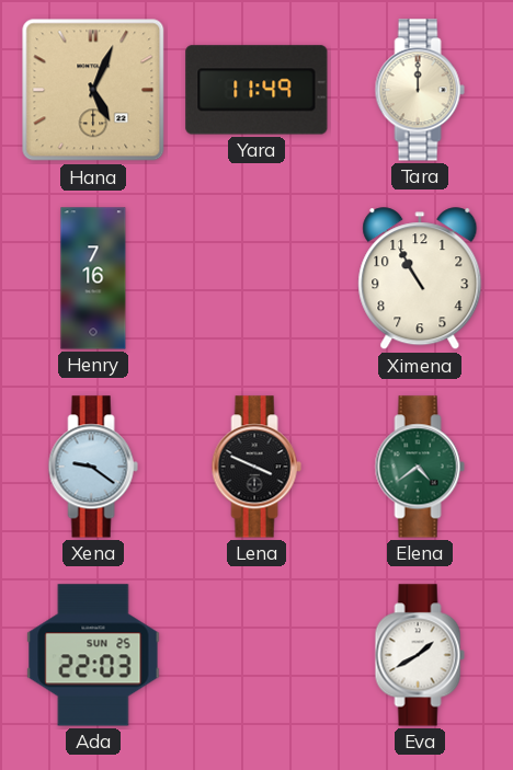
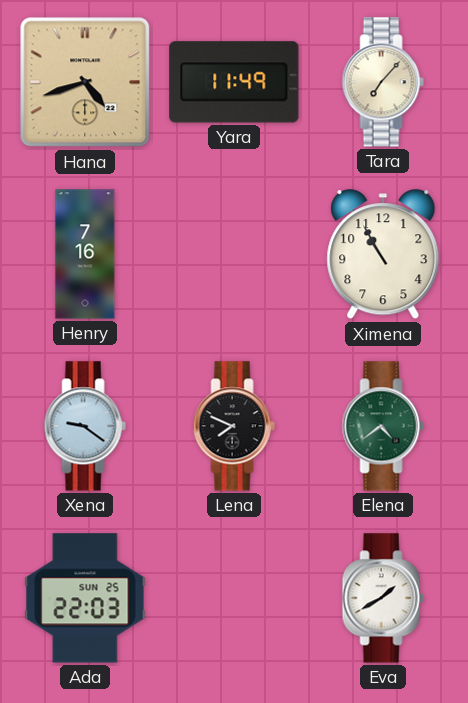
Hana: 5:04 -> 4:42 (85, 82)
Tara: 12:00 -> 7:07 (383, 82)
Lena: 3:49 -> 7:49 (234, 426)
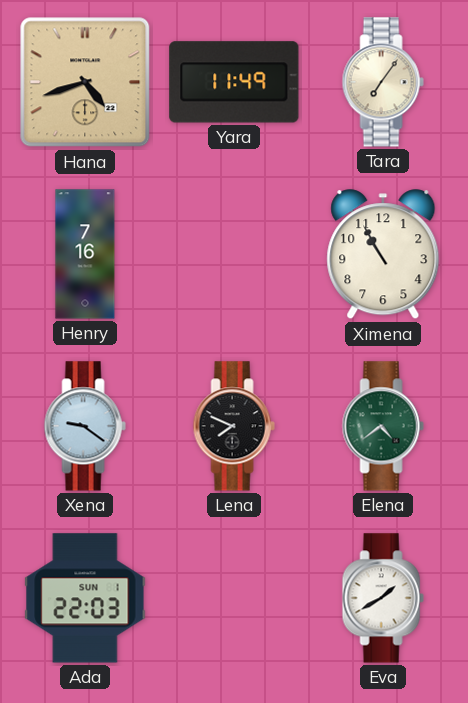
Tara: 7:07 -> 7:06 (383, 82)
Ada date: SUN 25 -> SUN 1 (85, 598)
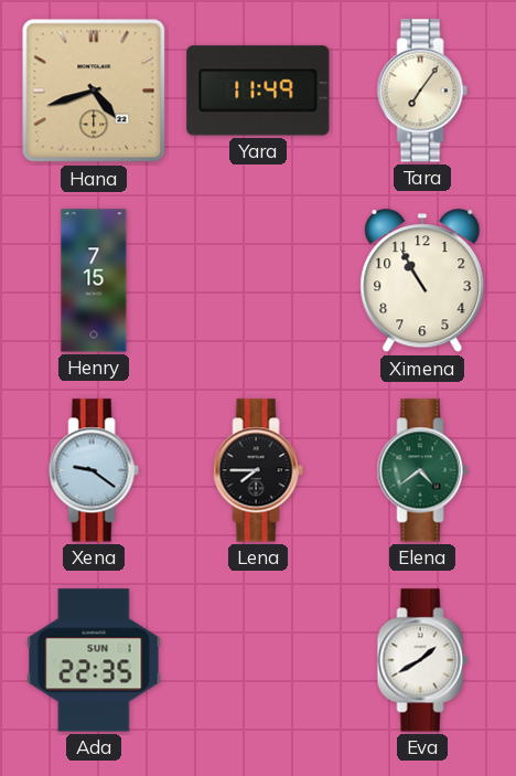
Henry: 7:16 -> 7:15 (94, 280)
Lena: 7:49 -> 7:45 (258, 470)
Ada: 22:03 -> 22:35 (94, 660)
